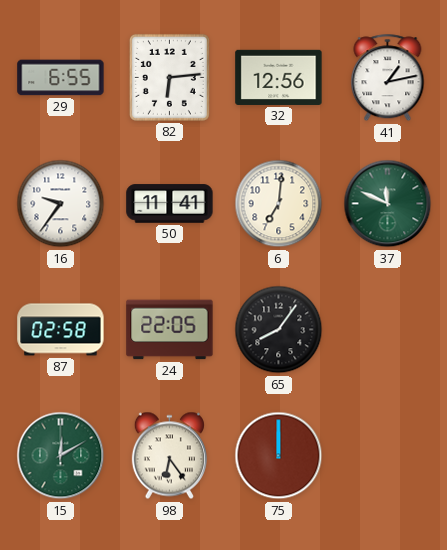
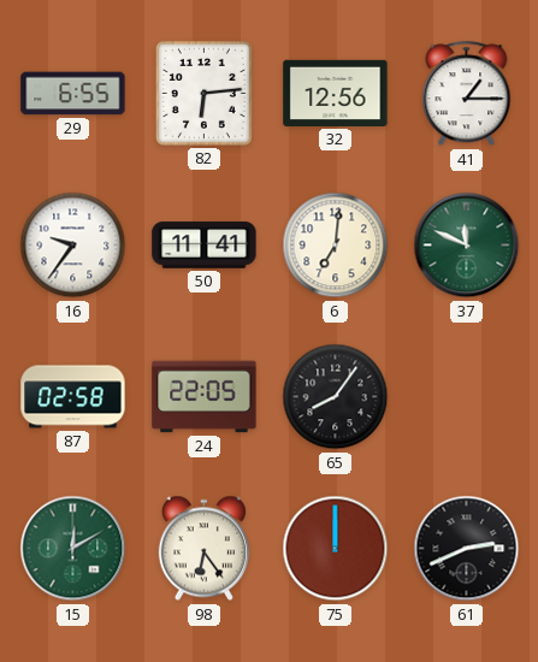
41: 1:13 -> 1:15 (467, 94)
61: none -> 2:41 (467, 549)
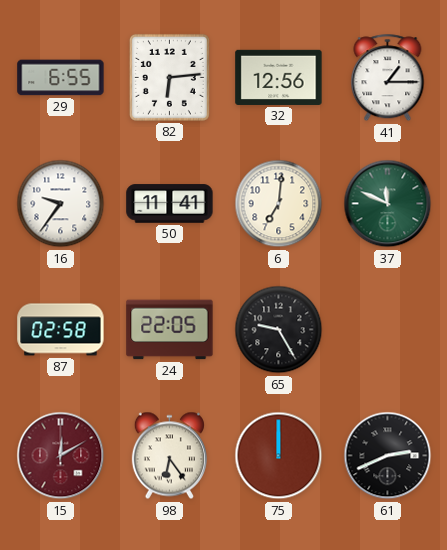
65: 8:06 -> 9:25 (279, 330)
15 dial: green -> burgundy (61, 456)
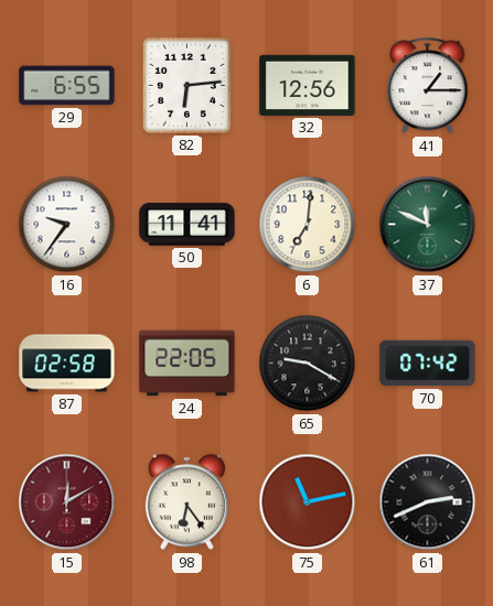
65: 9:25 -> 9:20 (308, 364)
70: none -> 07:42 (428, 364)
75: 12:00 -> 11:13 (308, 502)
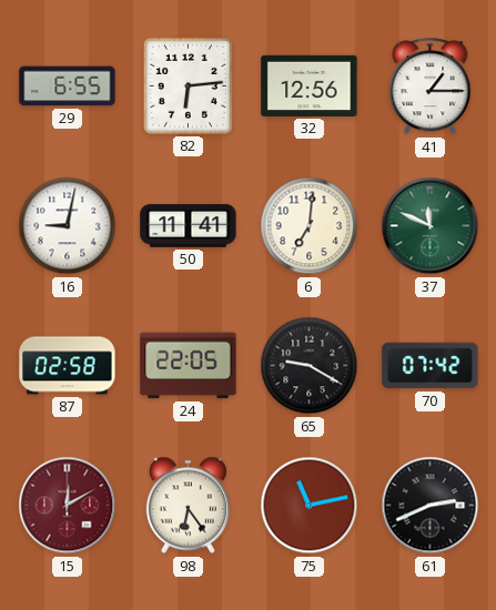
16: 9:36 -> 9:02 (68, 226)
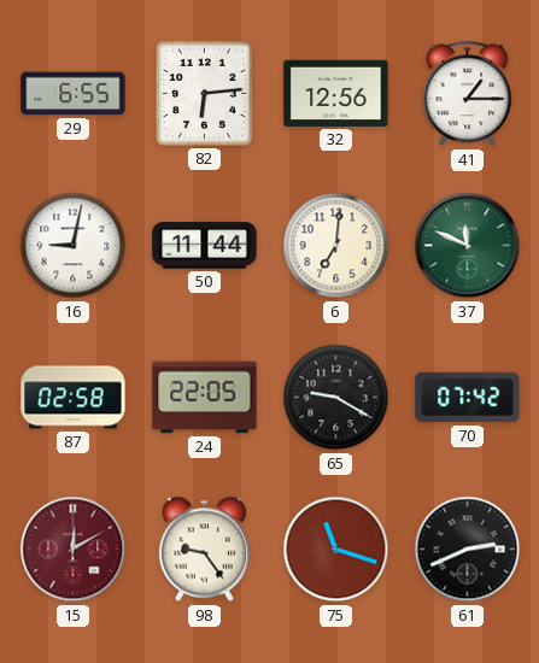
50: 11:41 -> 11:44 (205, 246)
98: 6:24 -> 9:24 (204, 550)
75: 11:13 -> 11:18 (336, 550)
